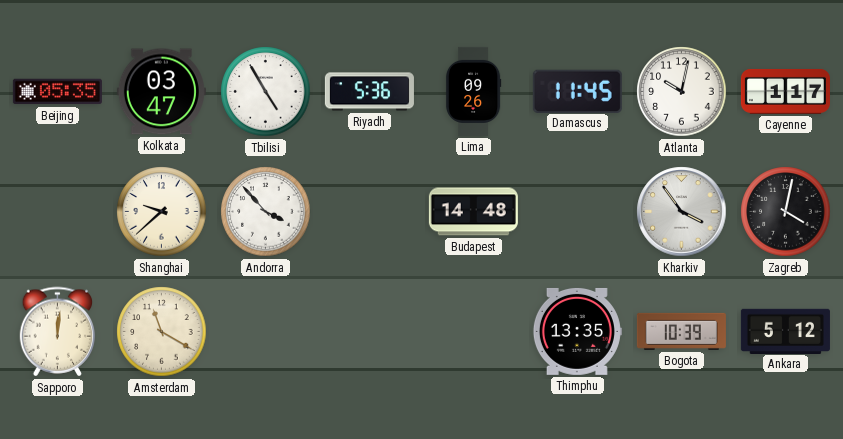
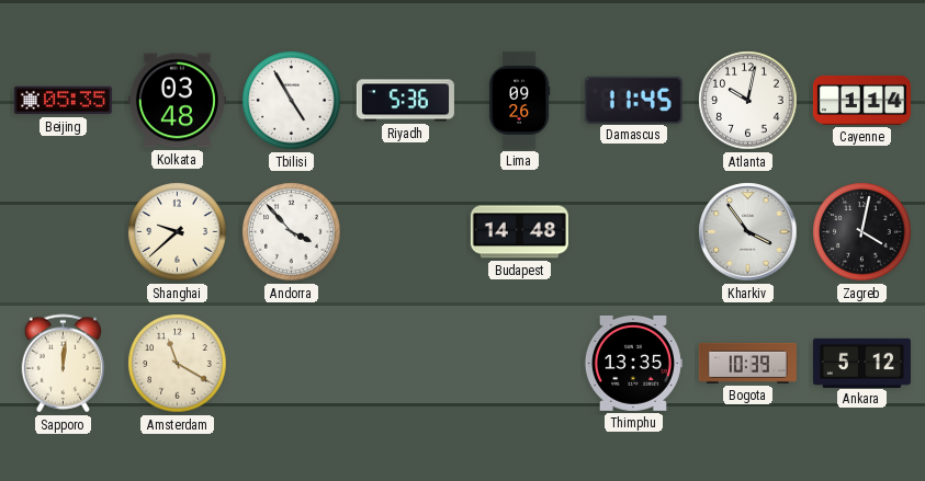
Kolkata: 03:47 -> 03:48 (177, 101)
Cayenne: 1:17 -> 1:14 (861, 100)
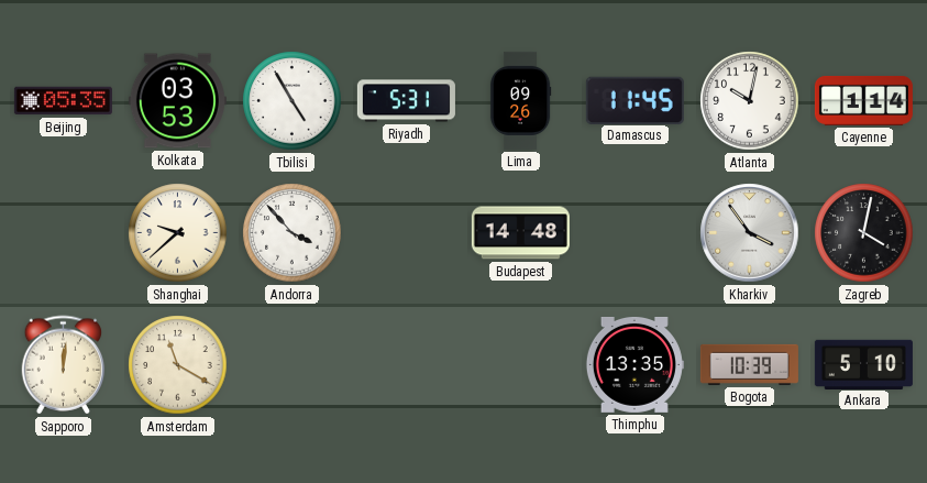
Kolkata: 03:48 -> 03:53 (177, 101)
Riyadh: 5:36 -> 5:31 (406, 101)
Ankara: 5:12 -> 5:10 (863, 364)
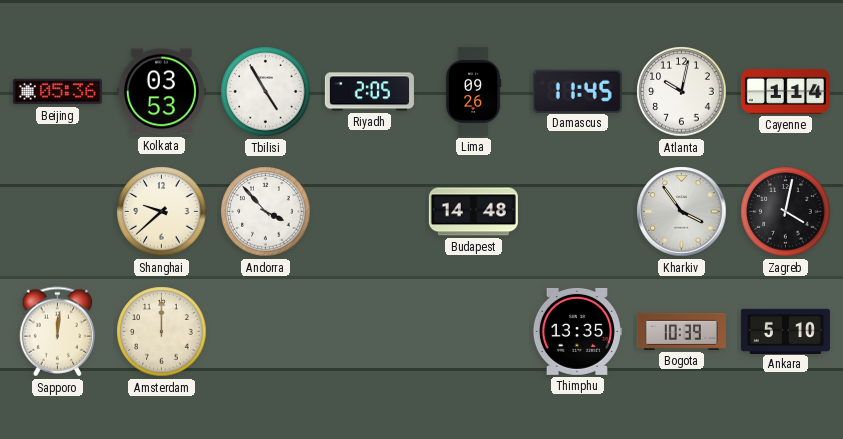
Beijing: 05:35 -> 05:36 (57, 92)
Riyadh: 5:31 -> 2:05 (369, 92)
Amsterdam: 11:20 -> 12:00 (162, 332)
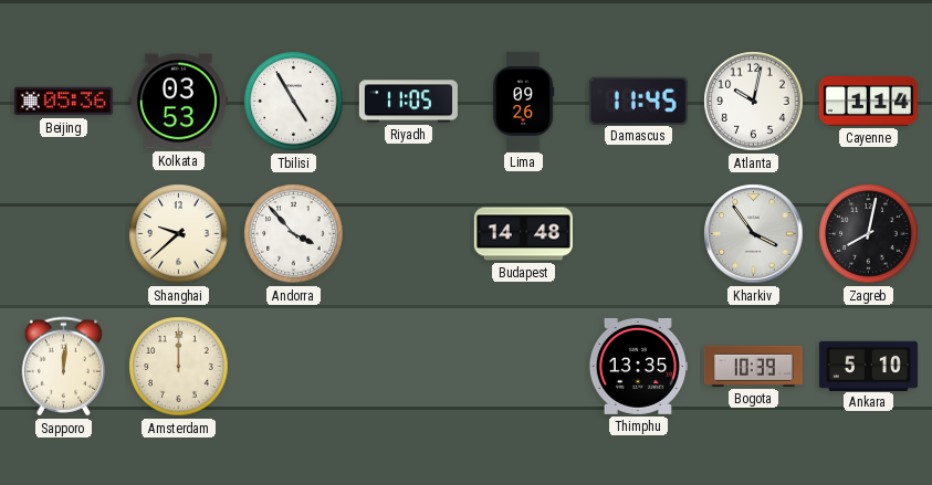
Riyadh: 2:05 -> 11:05 (408, 102)
Zagreb: 4:02 -> 8:02 (869, 234)
